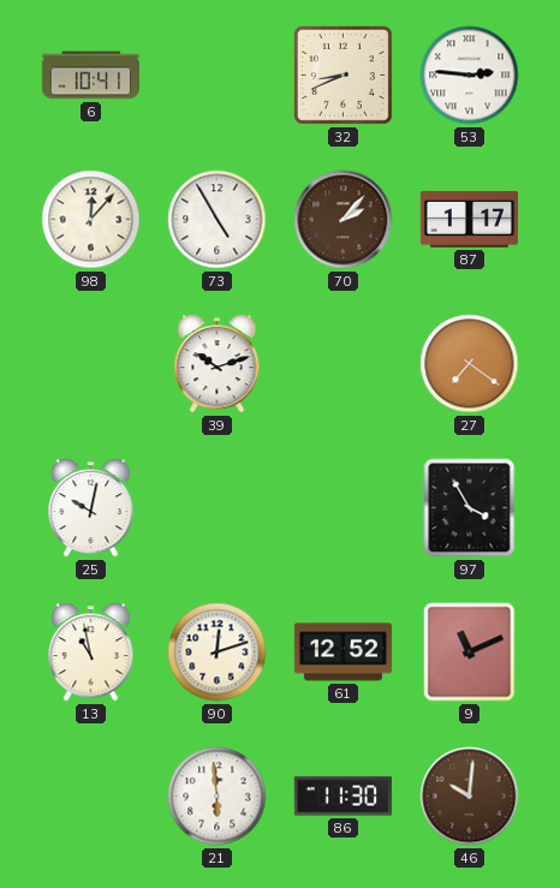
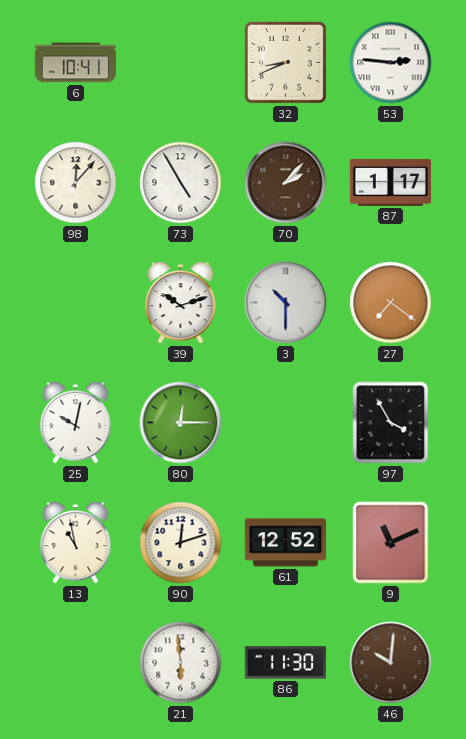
3: none -> 10:30 (286, 303)
80: none -> 12:15 (181, 423)
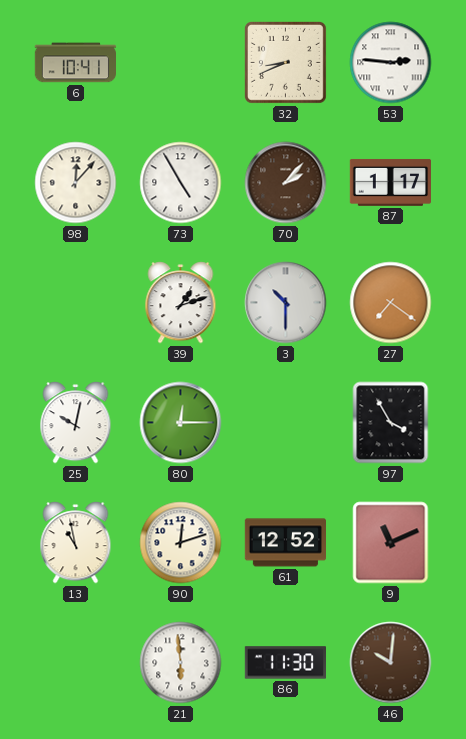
39: 10:12 -> 1:12 (181, 303)
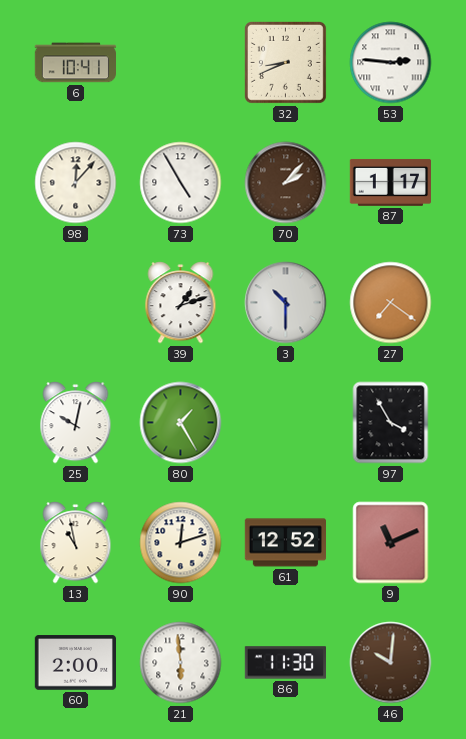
80: 12:15 -> 1:25 (181, 423)
60: none -> 2:00 (75, 663)
